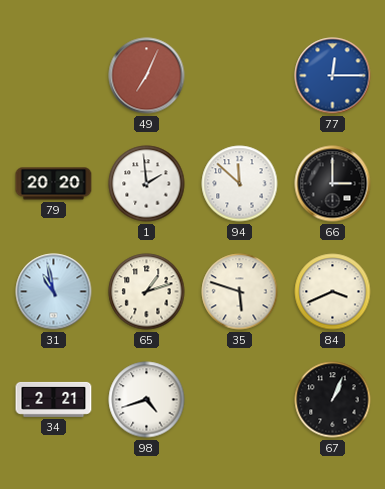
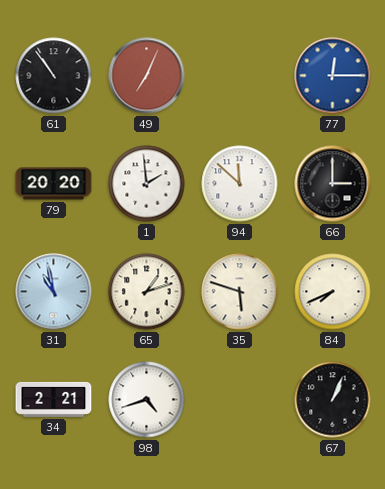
61: none -> 10:54 (54, 76)
84: 3:41 -> 7:41 (333, 292)
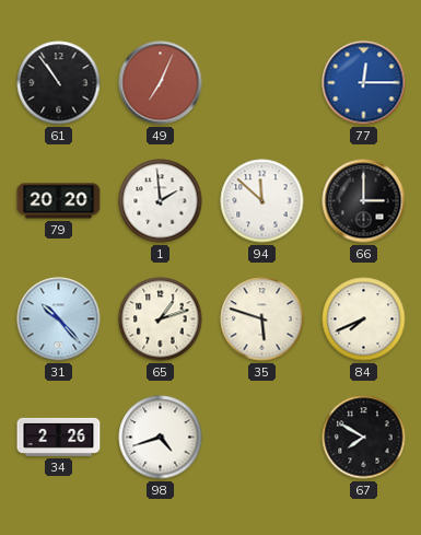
31: 10:58 -> 10:23 (59, 319)
34: 2:21 -> 2:26 (59, 437)
67: 1:04 -> 7:50 (364, 438)
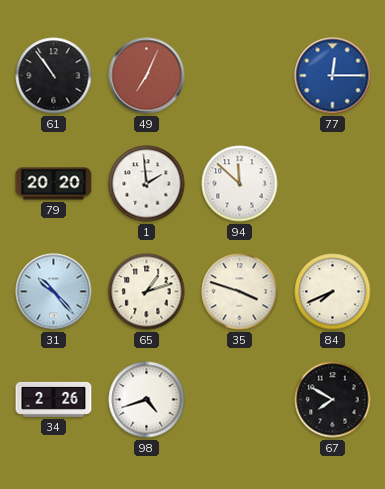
66: 3:00 -> none (364, 201)
35: 5:48 -> 3:48 (240, 292)
